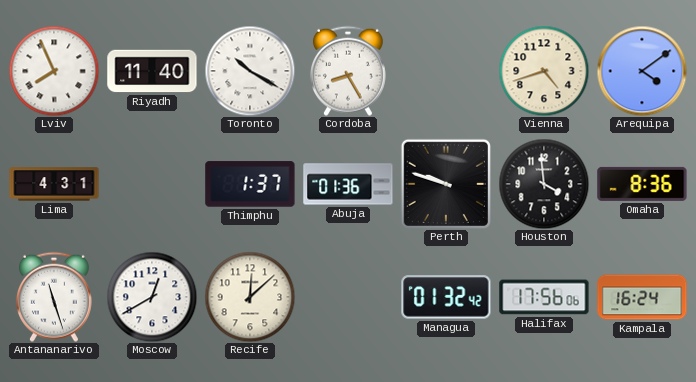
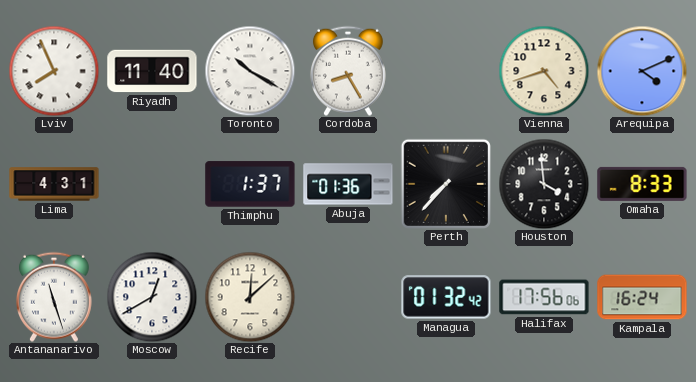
Arequipa: 4:09 -> 4:11 (642, 71)
Perth: 9:48 -> 7:37 (446, 184)
Omaha: 8:36 -> 8:33 (642, 184)
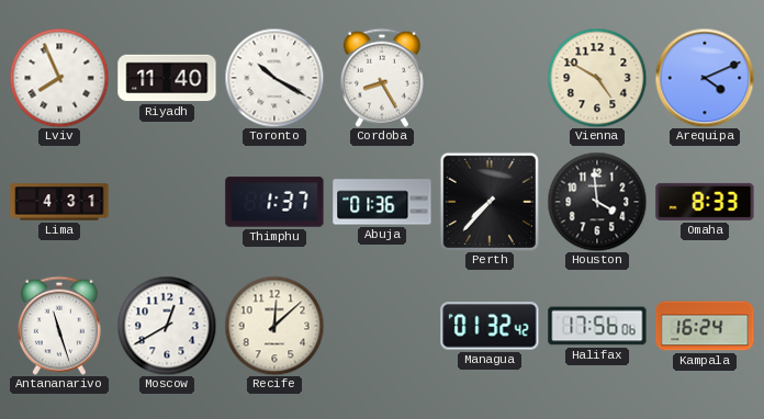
Vienna: 4:42 -> 4:50 (597, 78)
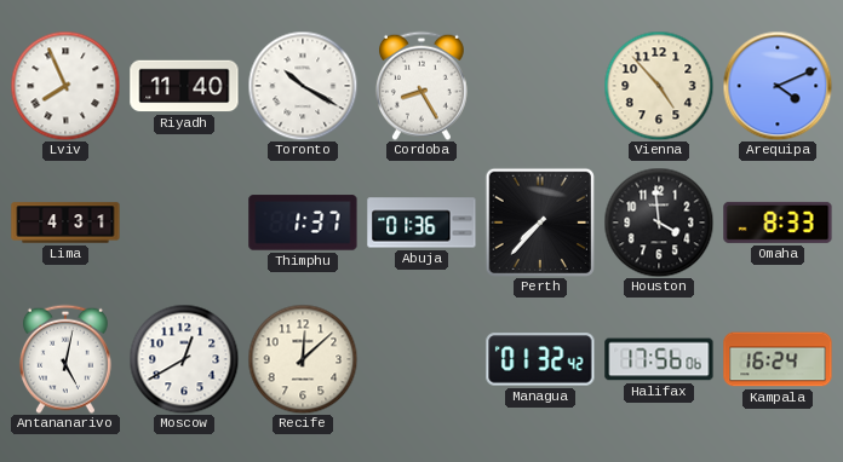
Vienna: 4:50 -> 4:53 (659, 86)
Antananarivo: 11:27 -> 5:02 (65, 359)
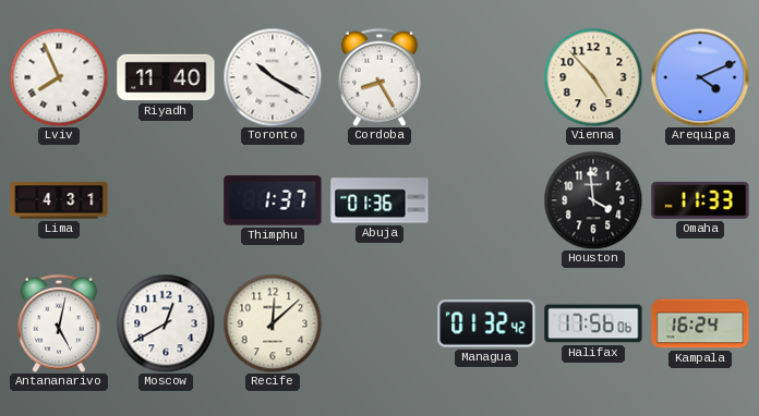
Perth: 7:37 -> none (540, 223)
Omaha: 8:33 -> 11:33 (700, 200)
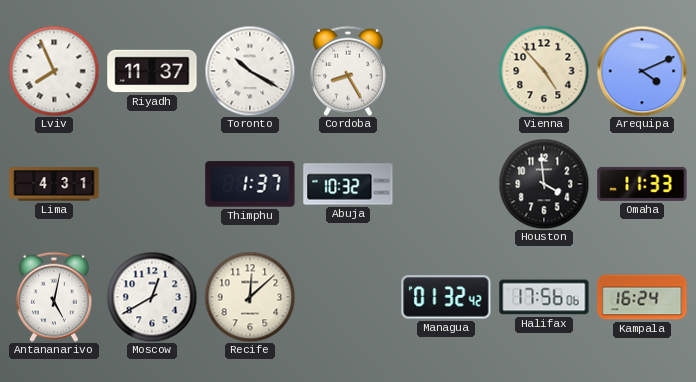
Riyadh: 11:40 -> 11:37 (152, 71)
Abuja: 01:36 -> 10:32 (348, 184)
